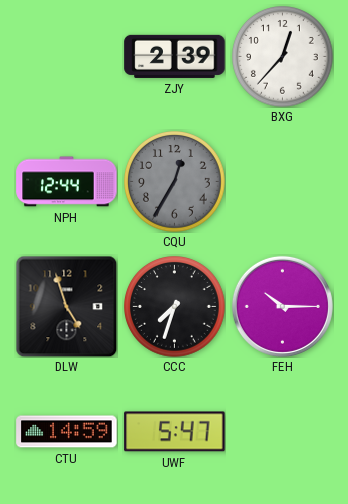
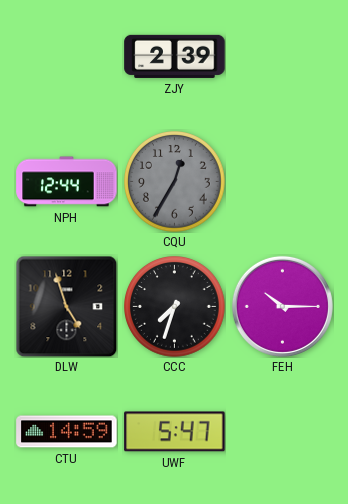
BXG: 12:37 -> none (283, 57)
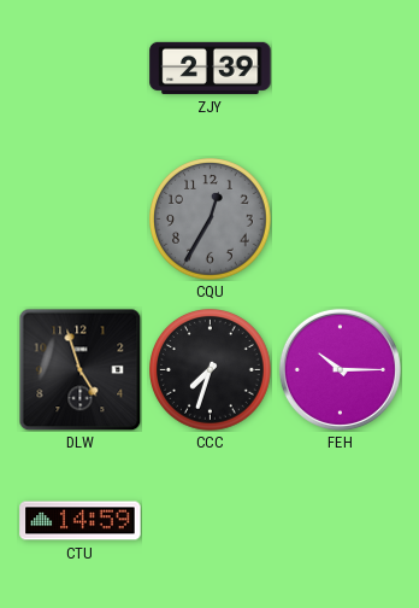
NPH: 12:44 -> none (67, 182)
UWF: 5:47 -> none (175, 432)
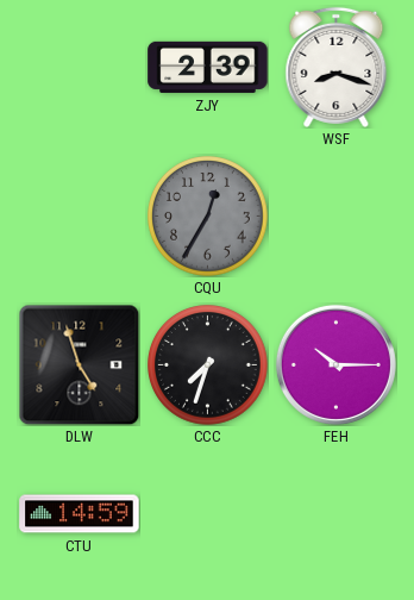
WSF: none -> 8:18 (337, 67)
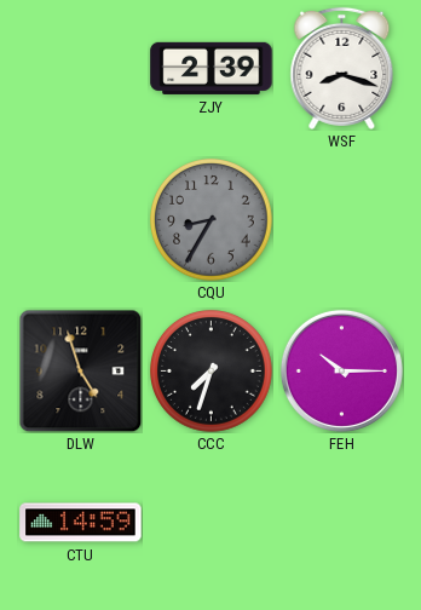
CQU: 12:35 -> 8:35 (212, 220)
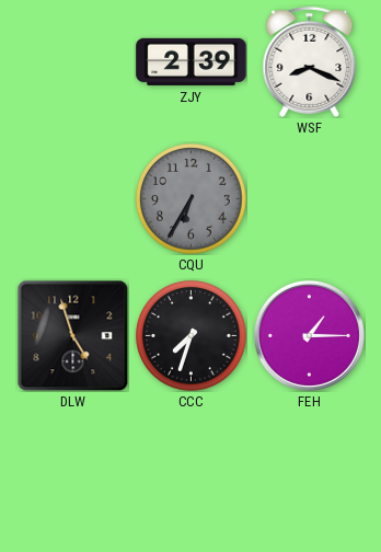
WSF: 8:18 -> 8:19 (310, 61)
CQU: 8:35 -> 6:35 (192, 199)
FEH: 10:15 -> 1:15 (309, 335)
CTU: 14:59 -> none (81, 523)
